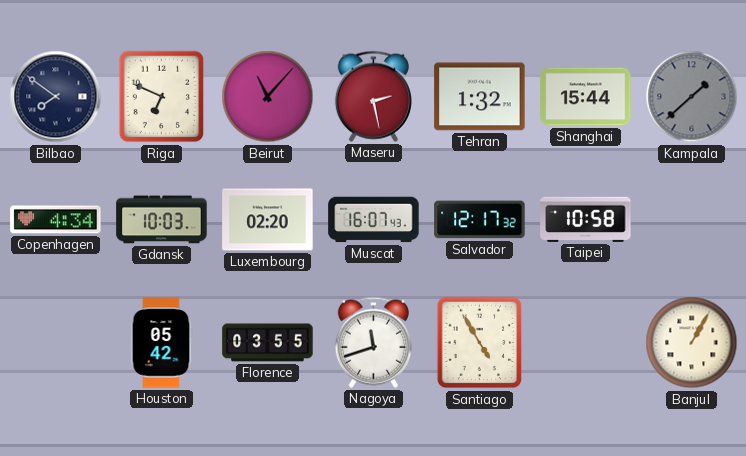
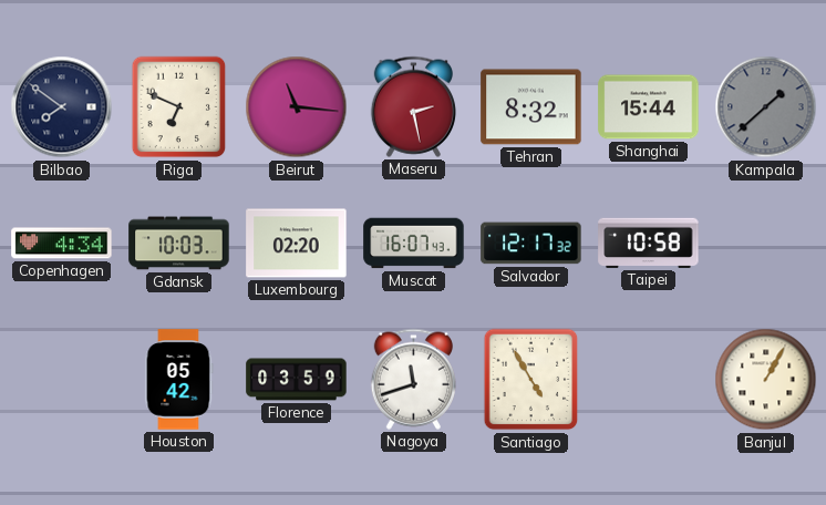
Beirut: 11:07 -> 11:16 (297, 107)
Tehran: 1:32 -> 8:32 (531, 107)
Florence: 03:55 -> 03:59 (297, 380)
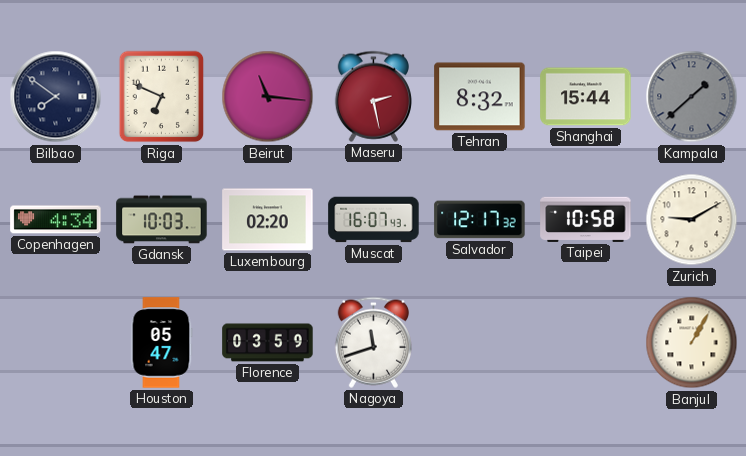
Zurich: none -> 9:10 (692, 220)
Houston: 05:42 -> 05:47 (161, 343)
Santiago: 4:55 -> none (531, 380)
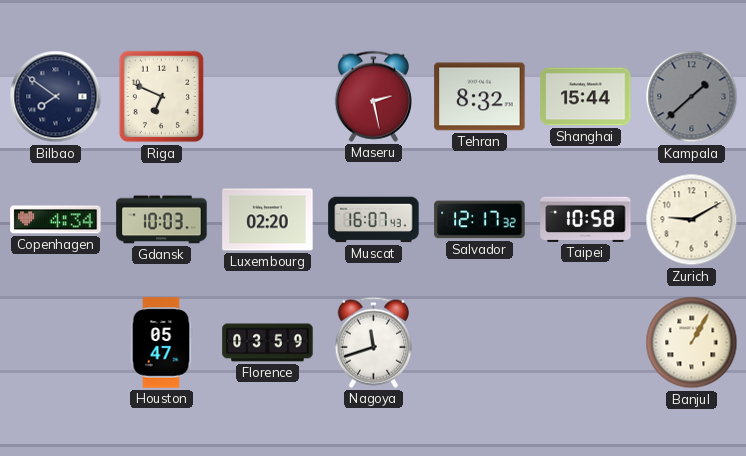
Beirut: 11:16 -> none (268, 97)
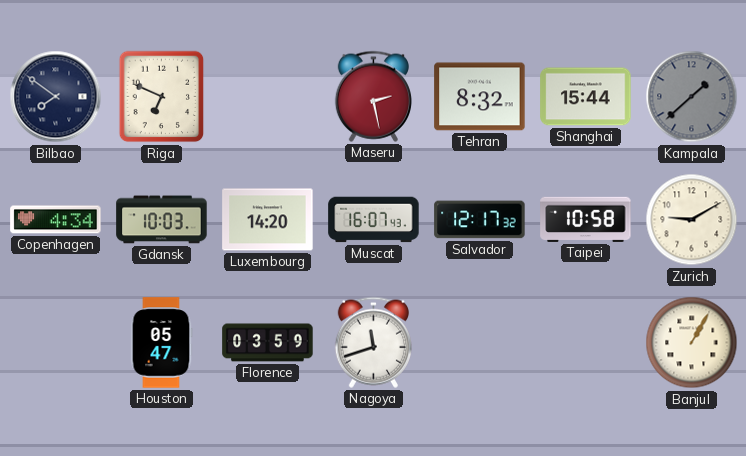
Luxembourg: 02:20 -> 14:20 (268, 220)
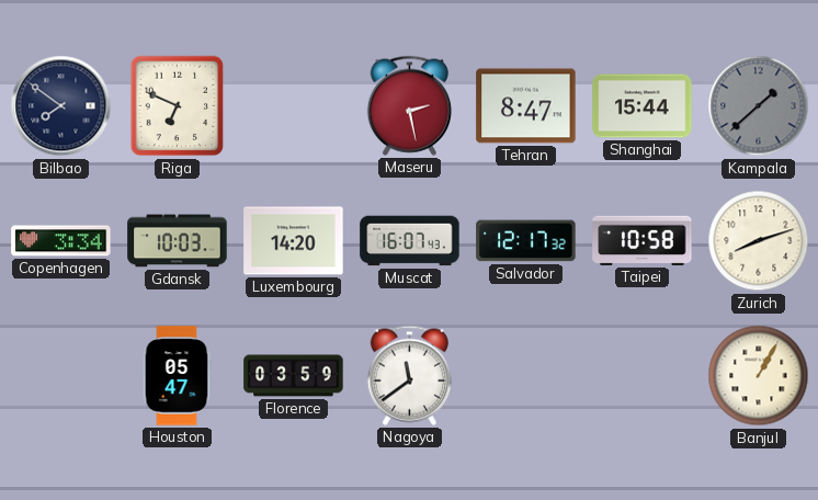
Tehran: 8:32 -> 8:47 (526, 106)
Copenhagen: 4:34 -> 3:34 (61, 241)
Zurich: 9:10 -> 8:12 (759, 241)
Nagoya: 11:42 -> 11:39 (409, 375)
